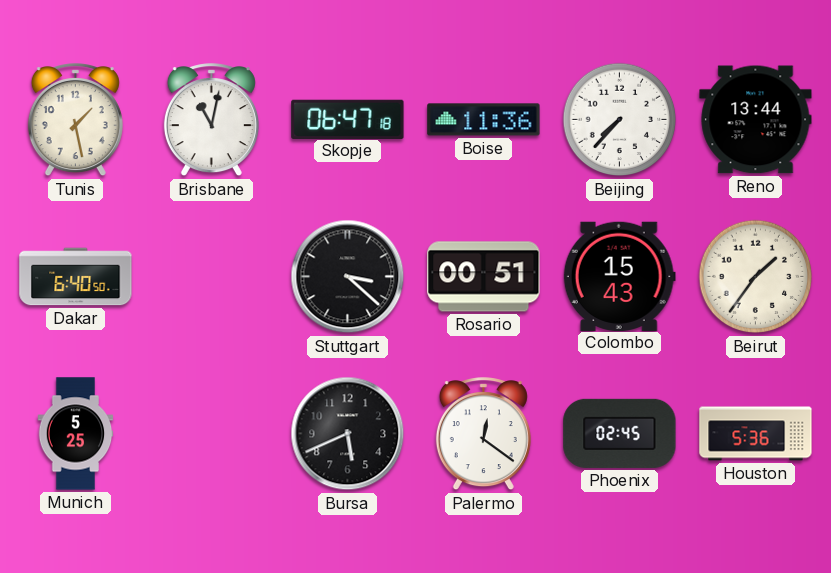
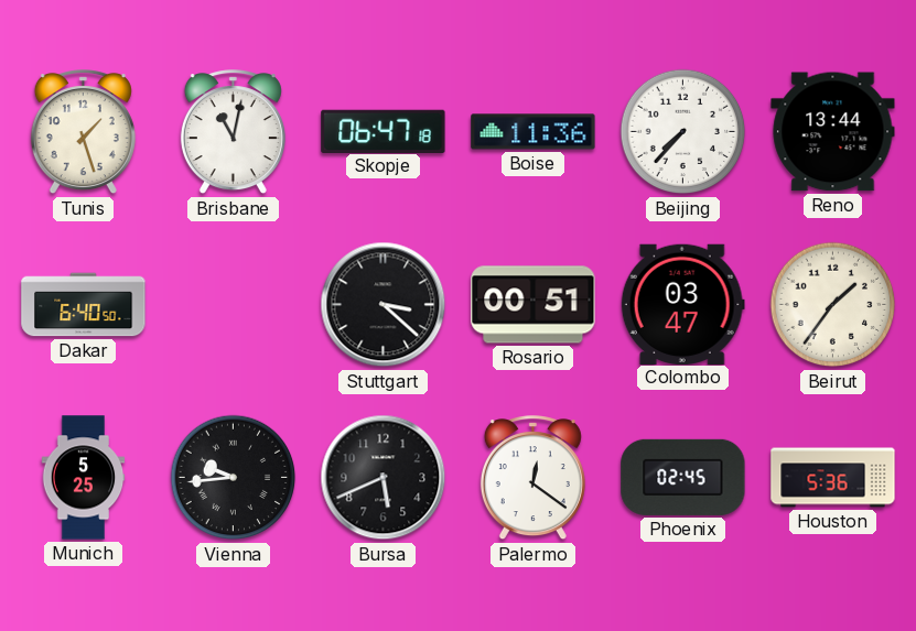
Tunis: 1:28 -> 1:27 (83, 132)
Colombo: 15:43 -> 03:47 (682, 304)
Vienna: none -> 9:44 (234, 478)
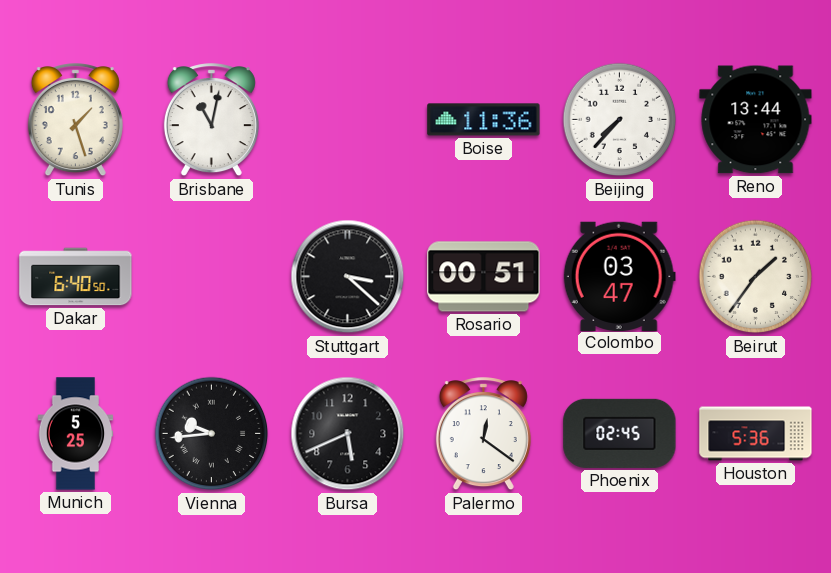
Skopje: 06:47 -> none (384, 131)
